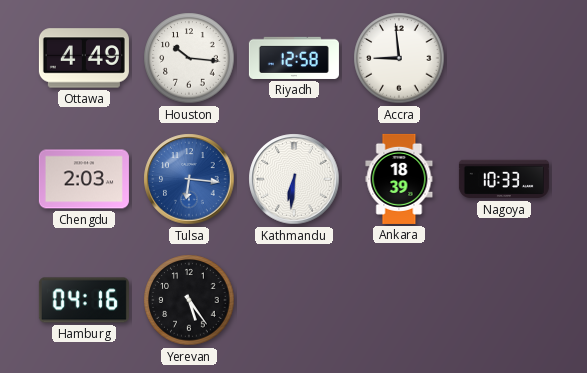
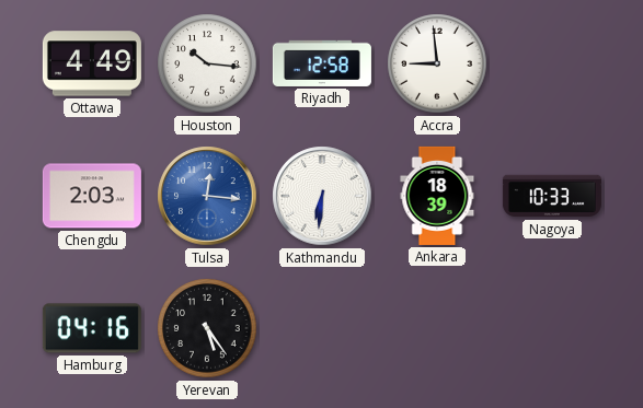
Tulsa: 6:16 -> 12:16 (207, 196)
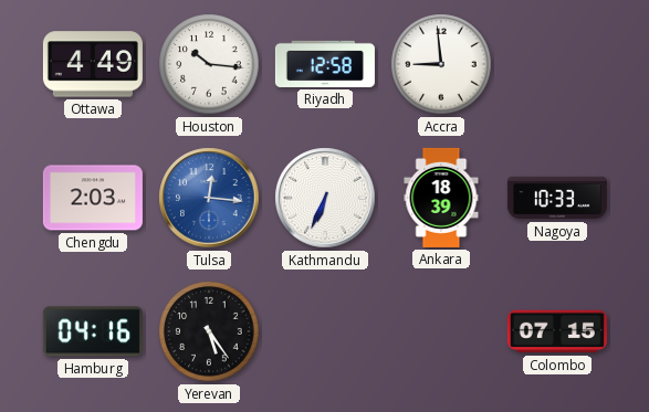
Kathmandu: 6:31 -> 6:34 (325, 198)
Colombo: none -> 07:15 (557, 331)
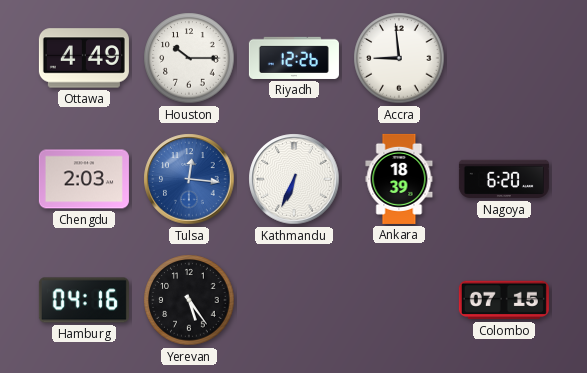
Houston: 10:16 -> 10:15 (189, 58)
Riyadh: 12:58 -> 12:26 (294, 58)
Nagoya: 10:33 -> 6:20 (504, 179)
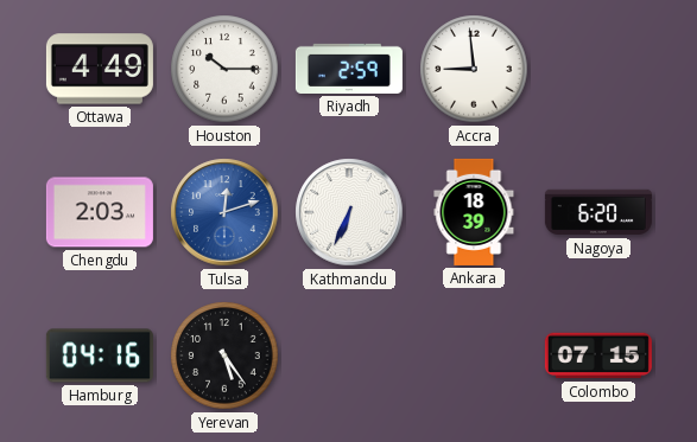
Riyadh: 12:26 -> 2:59 (349, 69)
Tulsa: 12:16 -> 12:12 (224, 212)
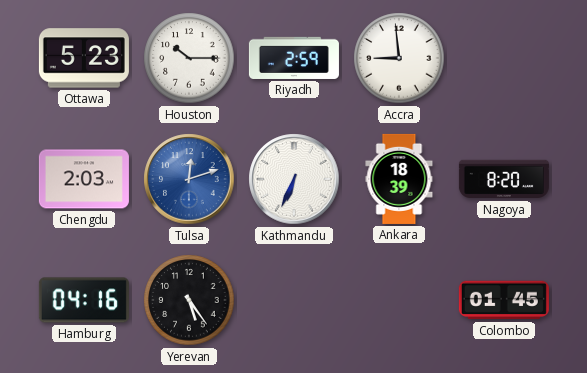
Ottawa: 4:49 -> 5:23 (84, 58)
Nagoya: 6:20 -> 8:20 (504, 179)
Colombo: 07:15 -> 01:45 (504, 300)
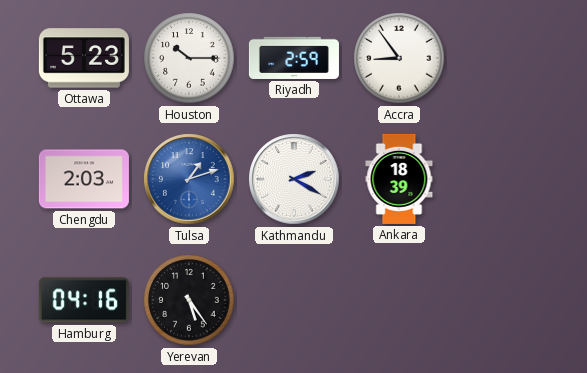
Accra: 8:59 -> 8:54 (399, 58)
Tulsa: 12:12 -> 1:12 (189, 179)
Kathmandu: 6:34 -> 2:20 (294, 179)
Nagoya: 8:20 -> none (504, 179)
Colombo: 01:45 -> none (504, 300)
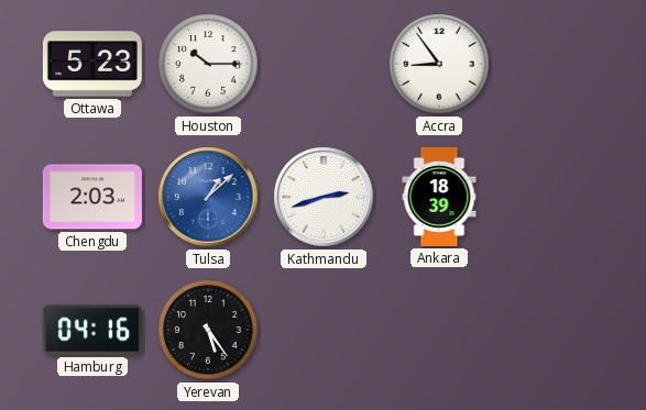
Riyadh: 2:59 -> none (294, 58)
Tulsa: 1:12 -> 1:08 (208, 197)
Kathmandu: 2:20 -> 2:42 (324, 197)
